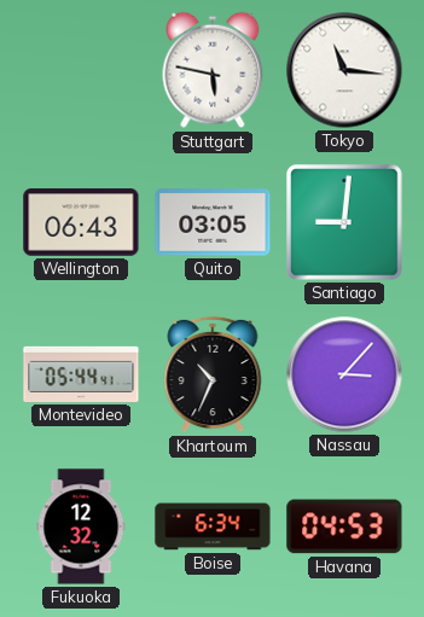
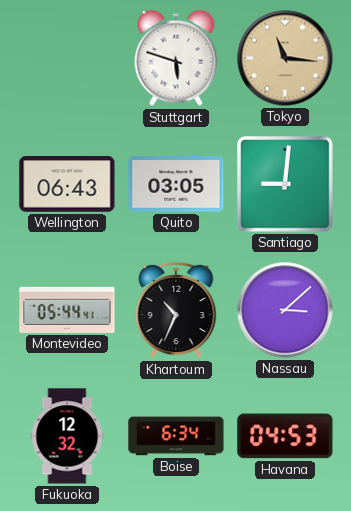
Stuttgart: 5:47 -> 5:48 (176, 58)
Tokyo dial: white -> champagne (285, 58)
Nassau: 3:07 -> 3:08 (285, 310)
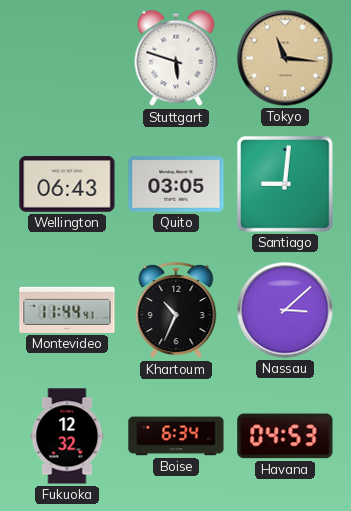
Montevideo: 05:44 -> 11:44 (67, 310)
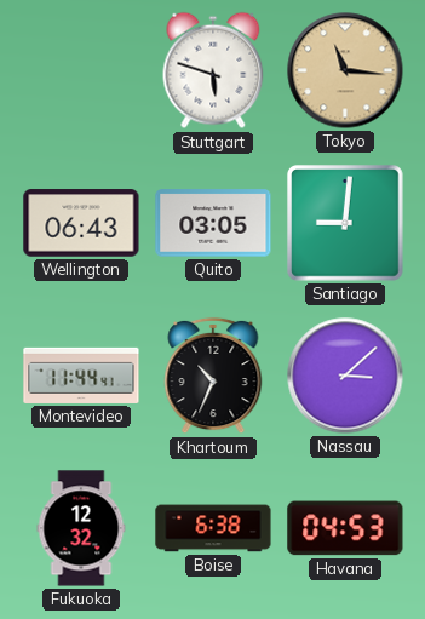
Boise: 6:34 -> 6:38 (213, 528)
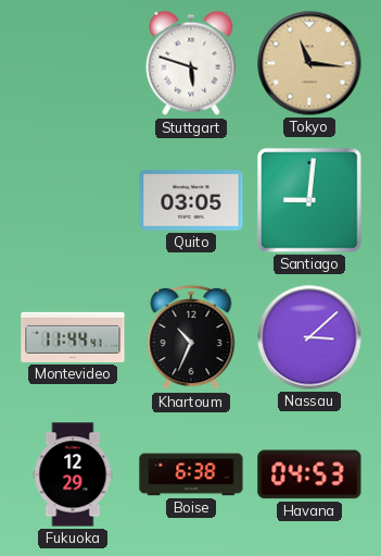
Wellington: 06:43 -> none (81, 223)
Fukuoka: 12:32 -> 12:29 (73, 474)
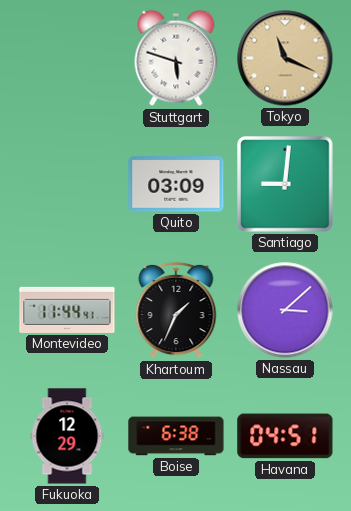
Tokyo: 11:16 -> 11:19 (285, 58)
Quito: 03:05 -> 03:09 (176, 184)
Khartoum: 10:34 -> 1:34 (176, 310)
Havana: 04:53 -> 04:51 (285, 436)
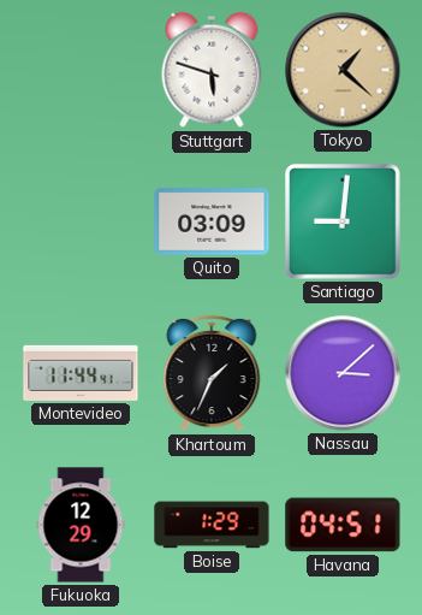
Tokyo: 11:19 -> 1:22 (343, 70)
Boise: 6:38 -> 1:29 (212, 525)
